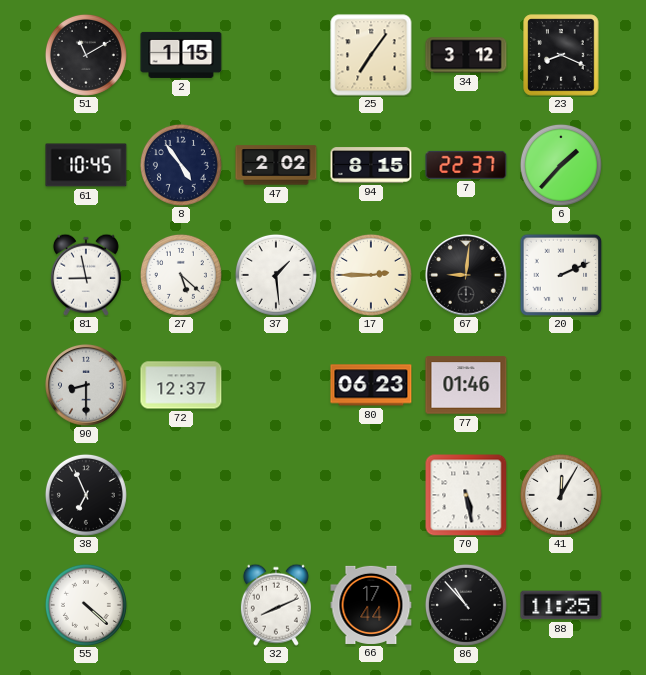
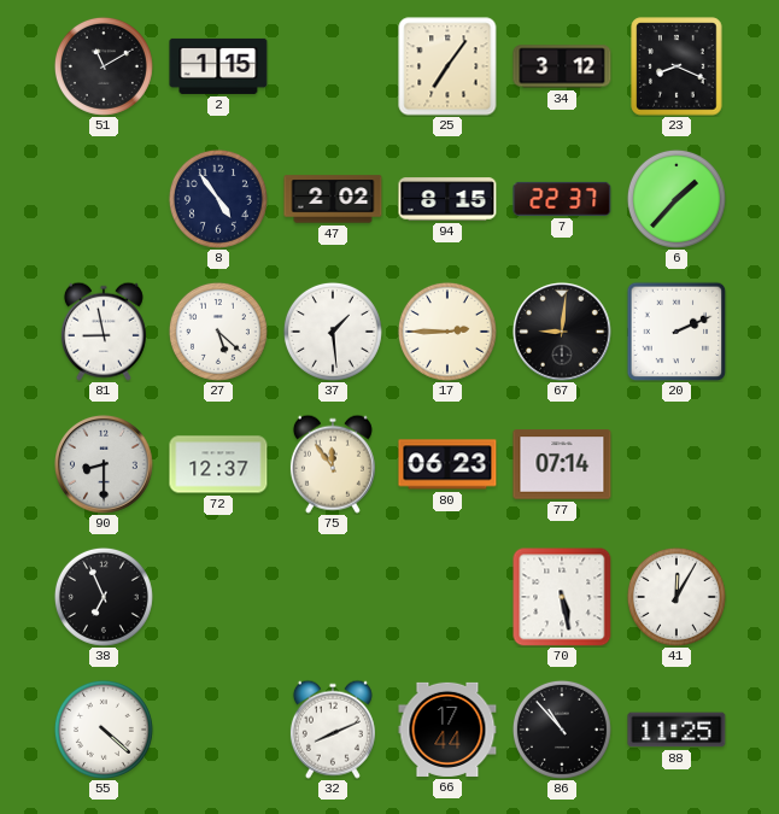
61: 10:45 -> none (86, 165)
75: none -> 11:54 (333, 464)
77: 01:46 -> 07:14 (562, 464)
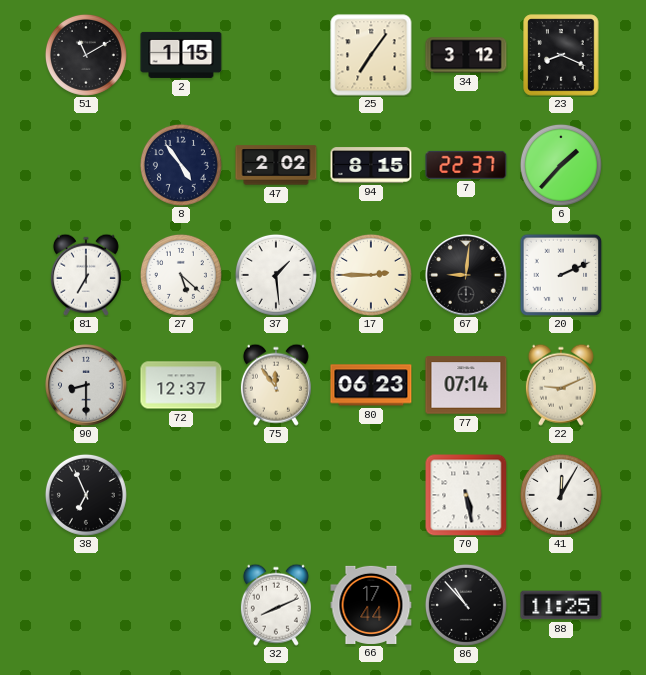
81: 8:58 -> 7:00 (86, 275)
22: none -> 9:11 (561, 385)
55: 4:22 -> none (104, 730)
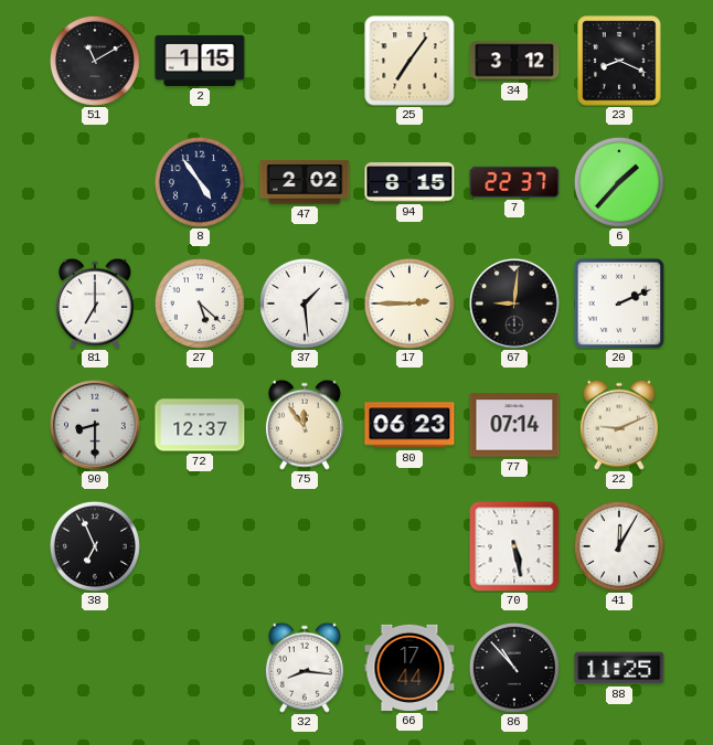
32: 8:11 -> 8:16 (305, 668)
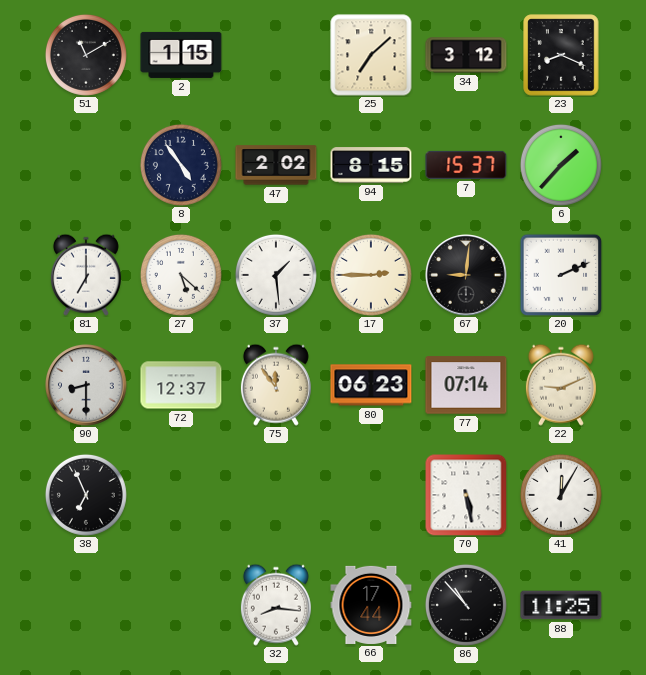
25: 7:06 -> 7:08 (371, 55)
7: 22:37 -> 15:37 (466, 165)
